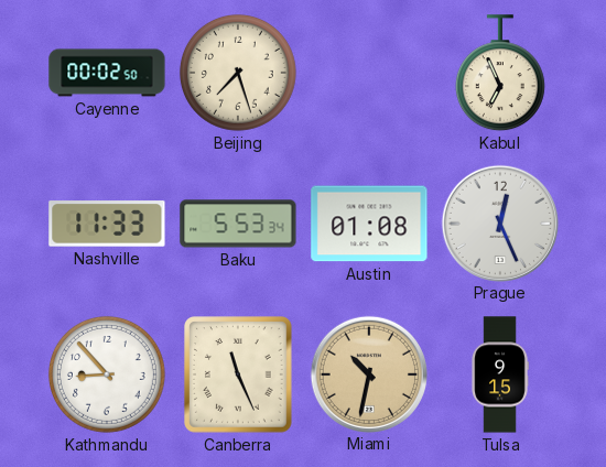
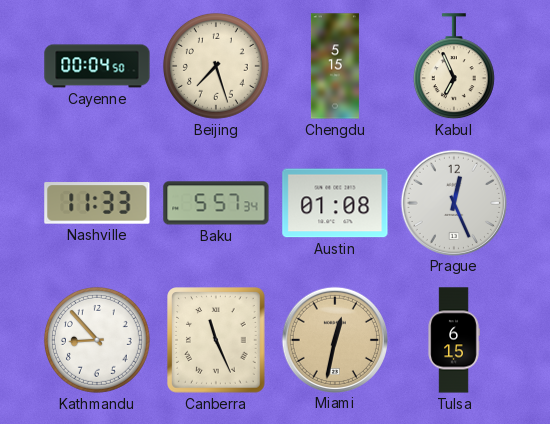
Cayenne: 00:02 -> 00:04 (97, 66)
Chengdu: none -> 5:15 (335, 66)
Baku: 5:53 -> 5:57 (216, 203)
Miami: 10:32 -> 12:32 (334, 339)
Tulsa: 9:15 -> 6:15 (454, 340)
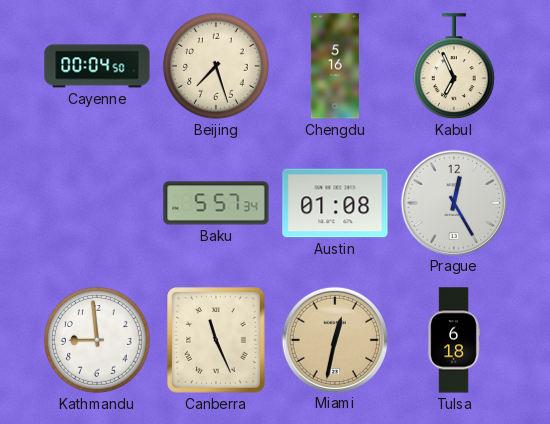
Chengdu: 5:15 -> 5:16 (335, 66)
Nashville: 11:33 -> none (97, 203)
Prague: 12:26 -> 12:25 (453, 202)
Kathmandu: 8:53 -> 8:59 (97, 340)
Tulsa: 6:15 -> 6:18 (454, 340)
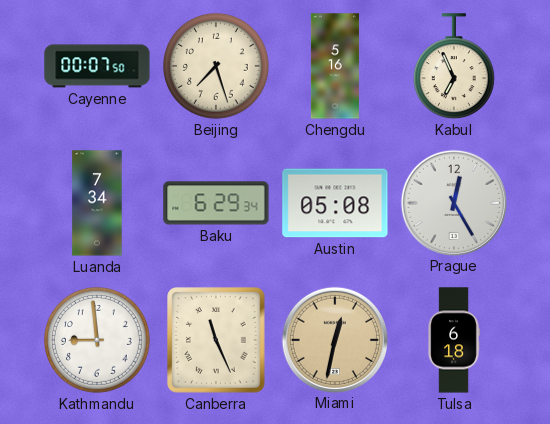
Cayenne: 00:04 -> 00:07 (97, 66)
Luanda: none -> 7:34 (97, 203)
Baku: 5:57 -> 6:29 (216, 203)
Austin: 01:08 -> 05:08 (335, 203)
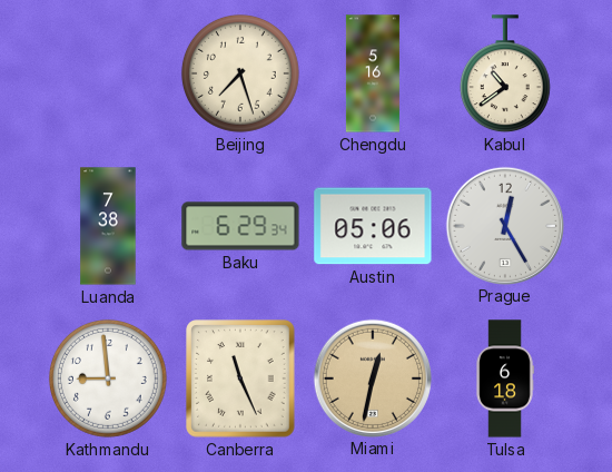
Cayenne: 00:07 -> none (97, 66)
Kabul: 6:56 -> 10:39 (505, 75)
Luanda: 7:34 -> 7:38 (108, 226)
Austin: 05:08 -> 05:06 (373, 226)
